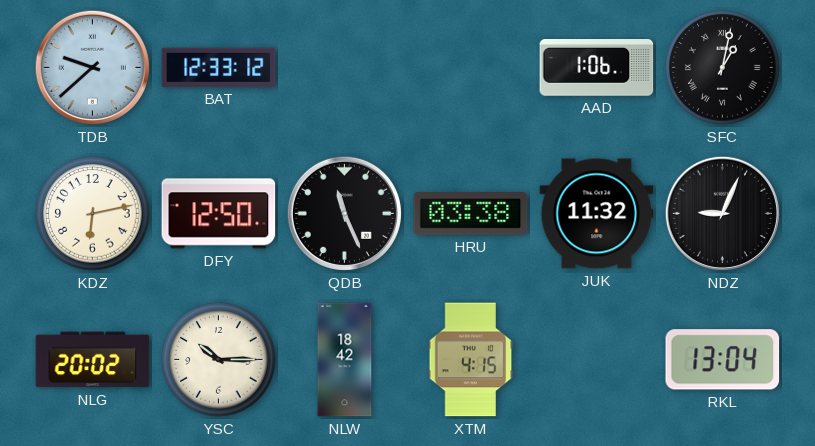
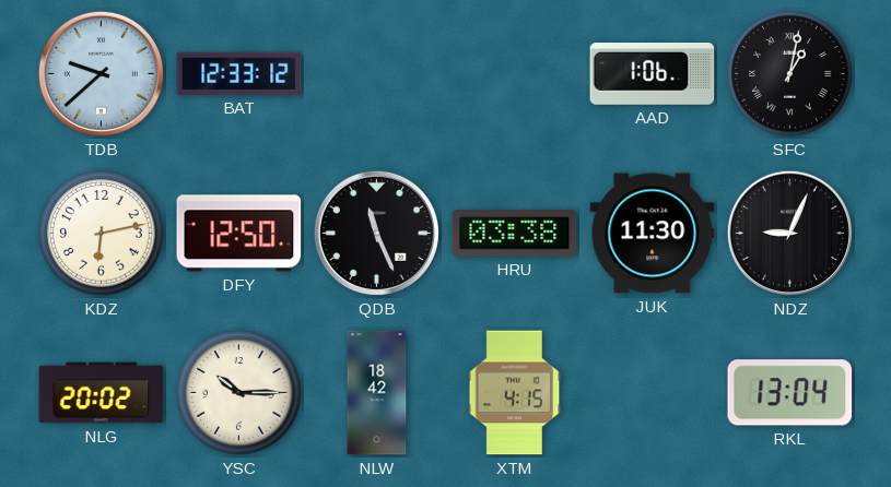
JUK: 11:32 -> 11:30 (653, 234)
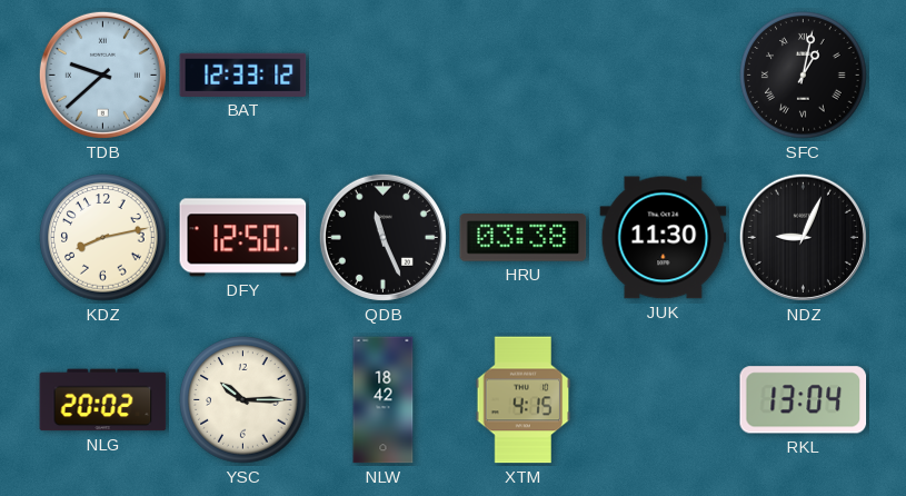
AAD: 1:06 -> none (653, 74)
KDZ: 6:13 -> 8:13 (103, 238)
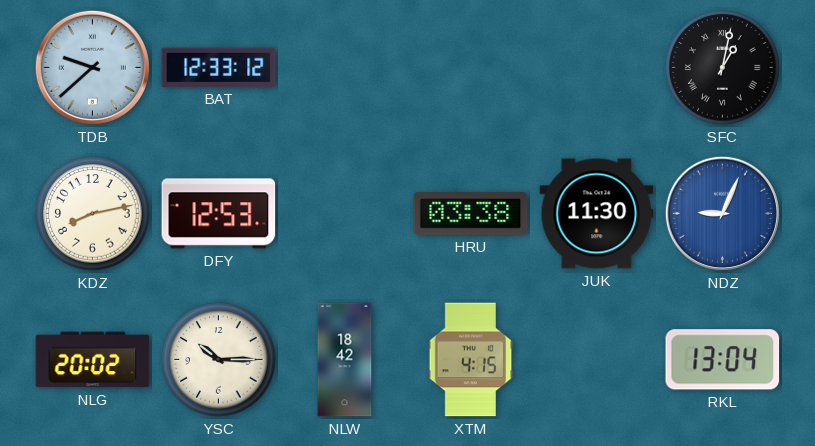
DFY: 12:50 -> 12:53 (219, 214)
QDB: 11:26 -> none (382, 237)
NDZ dial: black -> blue (722, 213)
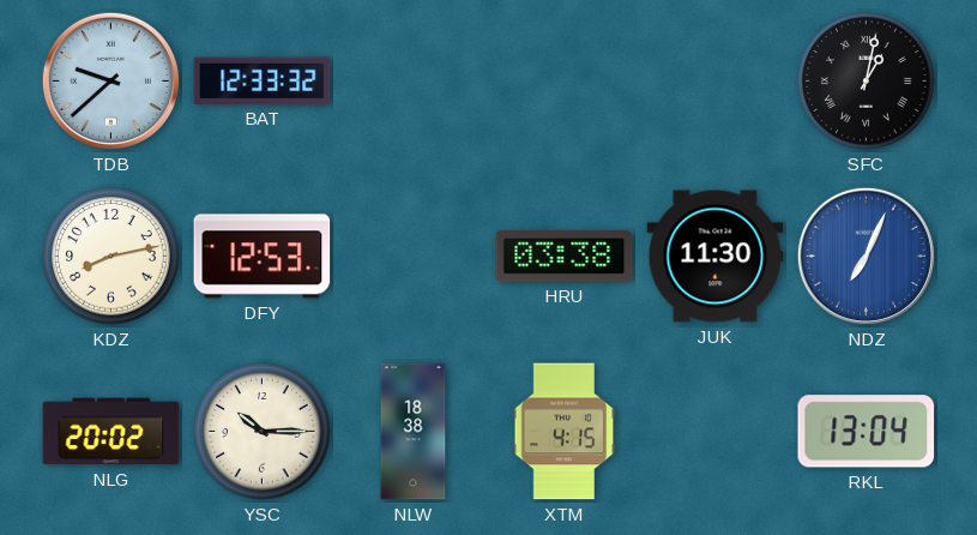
BAT: 12:33:12 -> 12:33:32 (263, 80)
NDZ: 9:04 -> 7:04 (866, 256)
NLW: 18:42 -> 18:38 (414, 432)
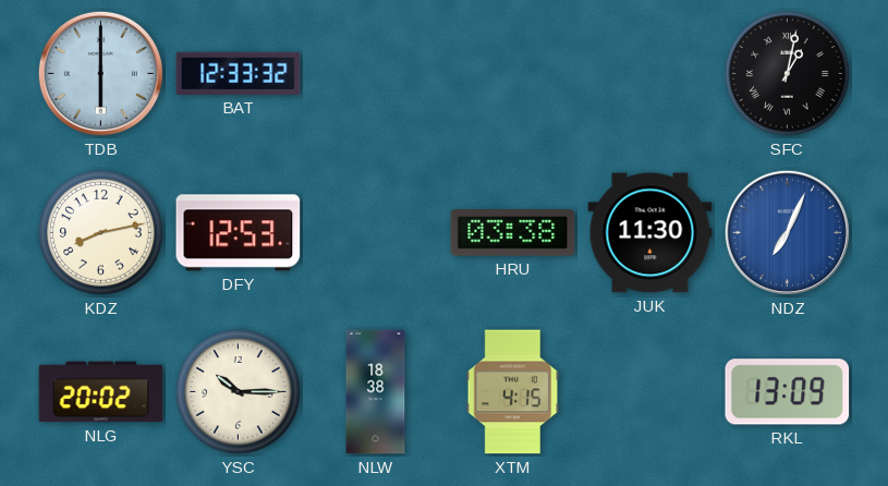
TDB: 9:38 -> 6:00 (100, 73)
RKL: 13:04 -> 13:09 (788, 392)
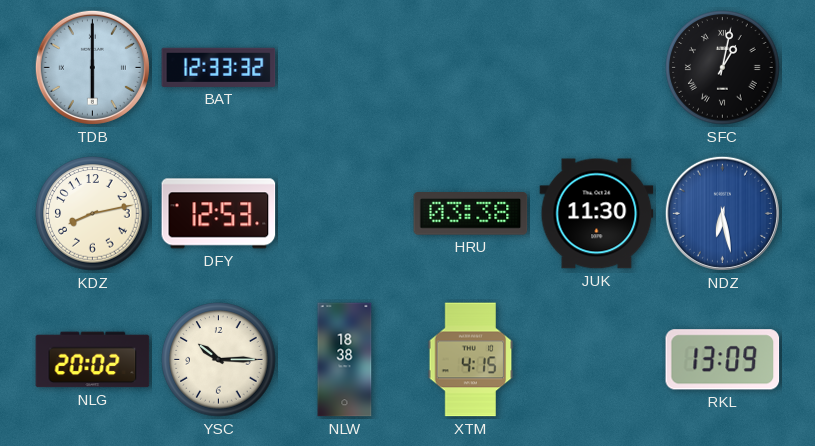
NDZ: 7:04 -> 6:28 (722, 213)
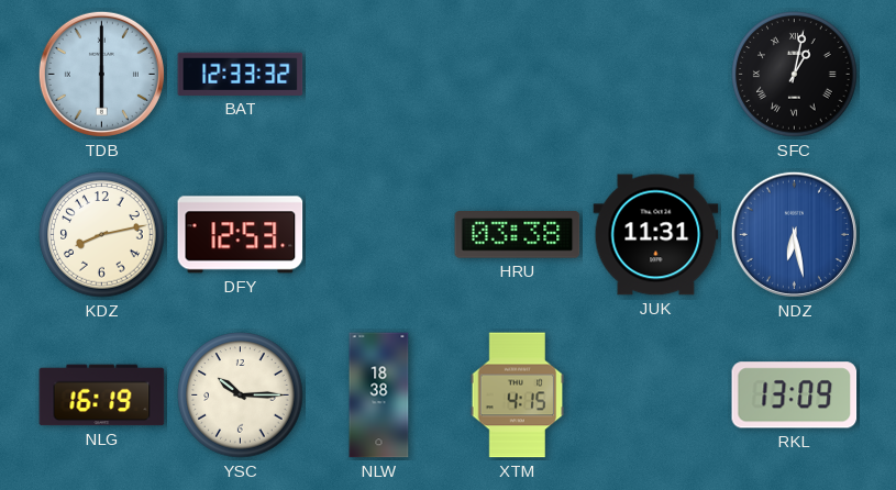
JUK: 11:30 -> 11:31 (656, 235)
NLG: 20:02 -> 16:19 (102, 396)
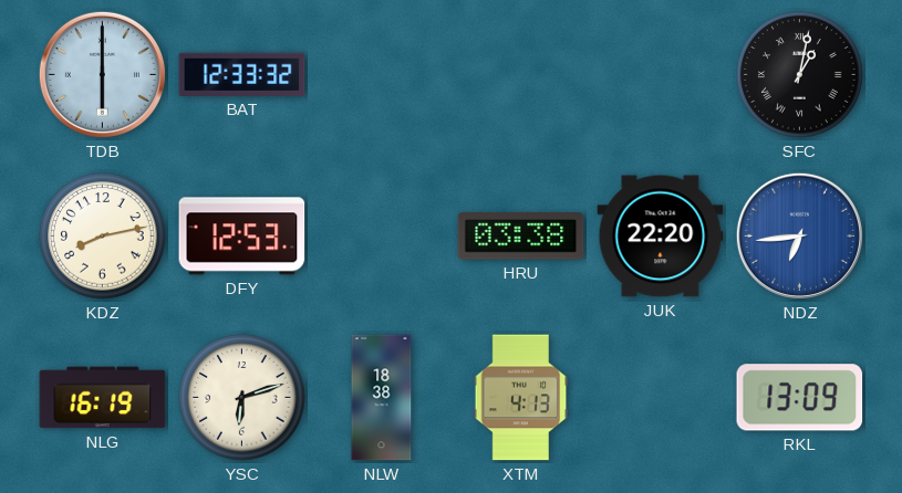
JUK: 11:31 -> 22:20 (661, 237)
NDZ: 6:28 -> 6:44 (799, 235)
YSC: 10:15 -> 6:12 (242, 398)
XTM: 4:15 -> 4:13 (521, 398)
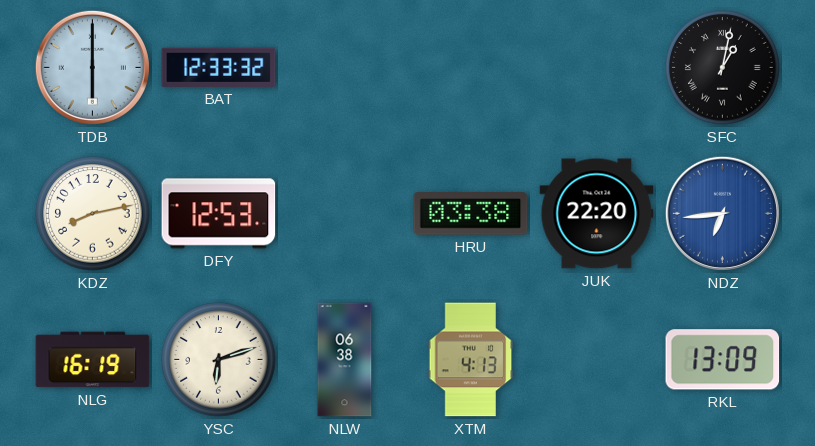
NLW: 18:38 -> 06:38 (345, 360)
